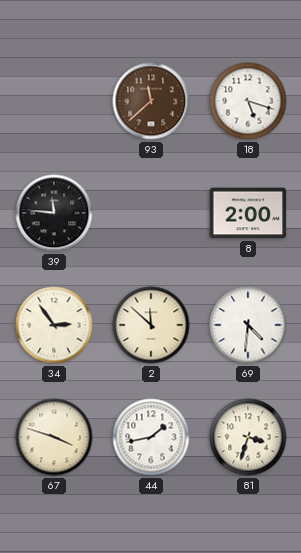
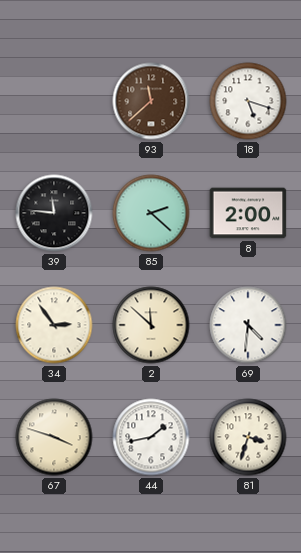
85: none -> 2:22 (151, 213)
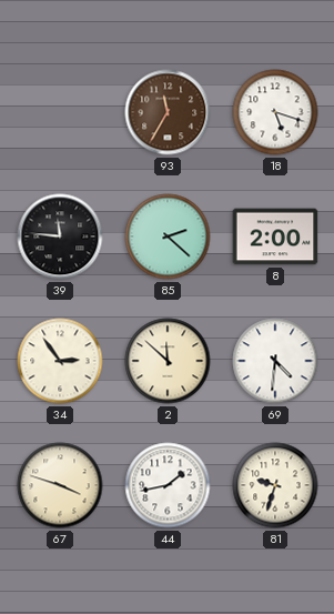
93: 11:38 -> 11:35 (168, 112)
81: 3:33 -> 9:33 (275, 485)
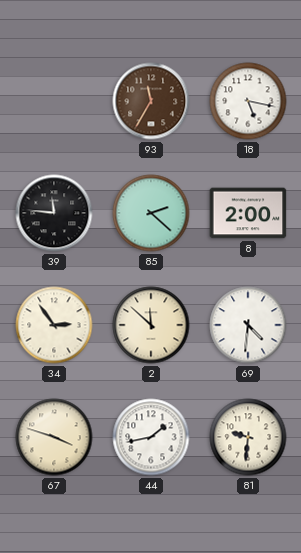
18: 5:18 -> 5:17 (248, 101)
81: 9:33 -> 9:31 (248, 437)
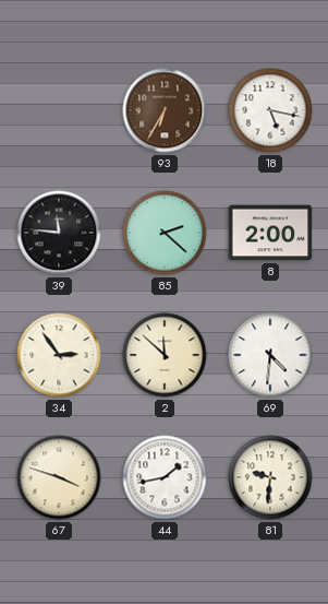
93: 11:35 -> 6:35 (165, 110)
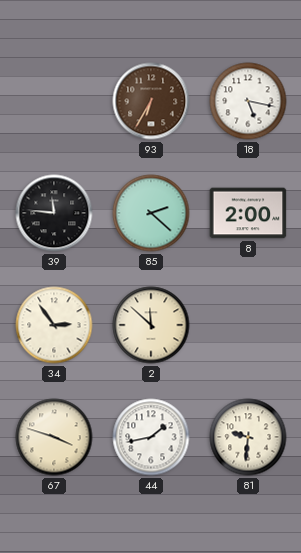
69: 4:31 -> none (270, 355)
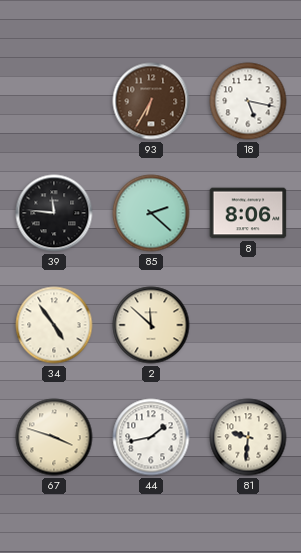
8: 2:00 -> 8:06 (248, 213)
34: 2:54 -> 4:54 (54, 325)
